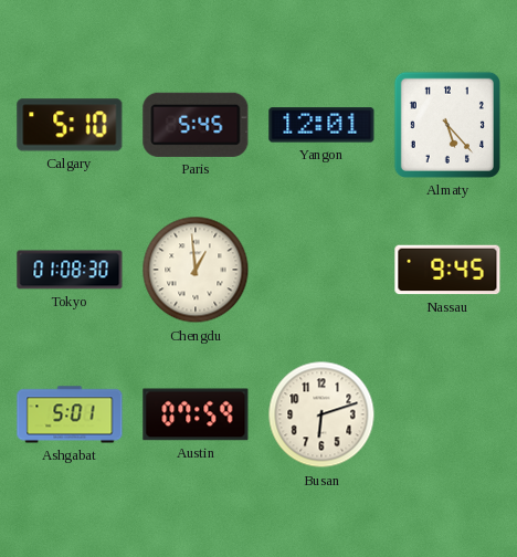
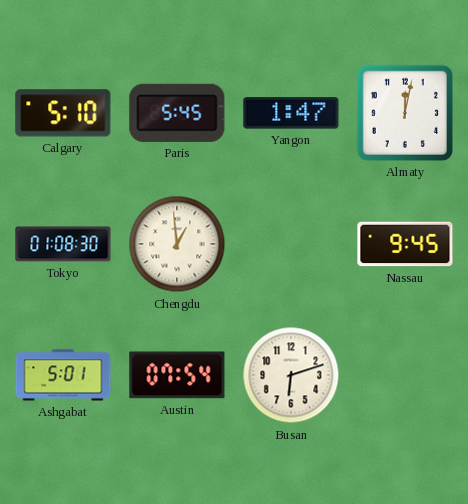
Yangon: 12:01 -> 1:47 (291, 113)
Almaty: 5:23 -> 12:02 (405, 113)
Austin: 07:59 -> 07:54 (177, 375)
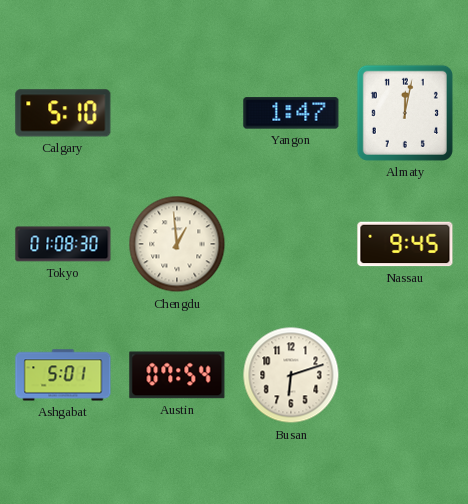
Paris: 5:45 -> none (177, 113)
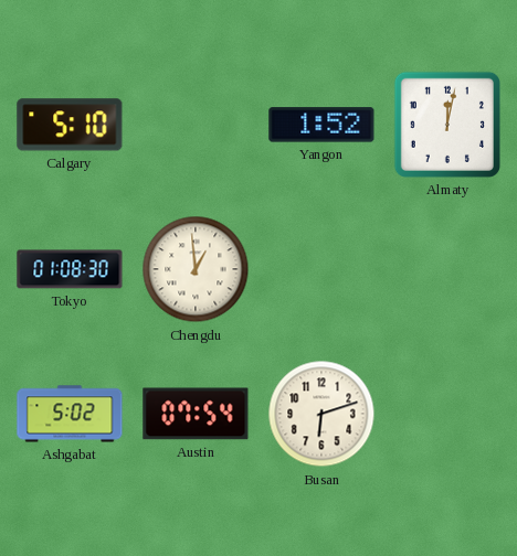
Yangon: 1:47 -> 1:52 (321, 125)
Nassau: 9:45 -> none (405, 244)
Ashgabat: 5:01 -> 5:02 (70, 414)
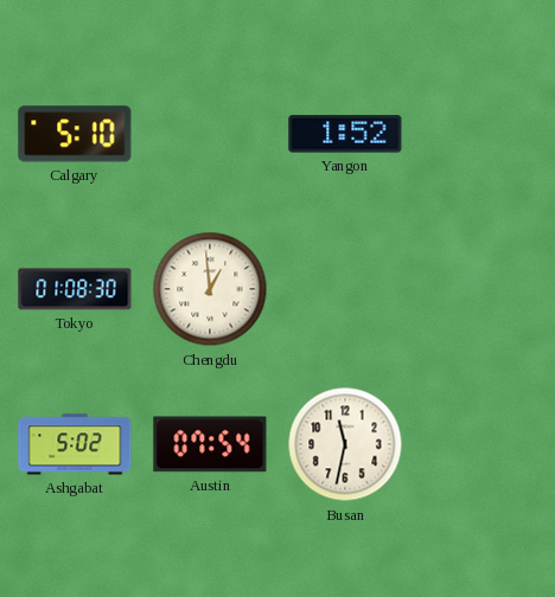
Almaty: 12:02 -> none (447, 125)
Busan: 6:12 -> 11:32 (345, 444)
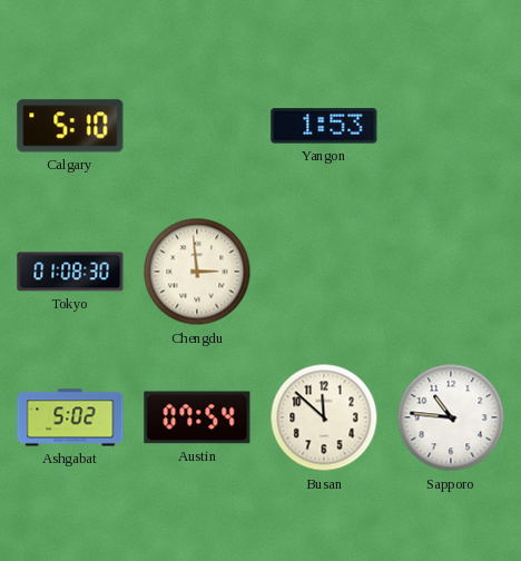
Yangon: 1:52 -> 1:53 (324, 126)
Chengdu: 12:59 -> 2:59 (197, 272)
Busan: 11:32 -> 11:52 (324, 417)
Sapporo: none -> 10:46 (451, 417)
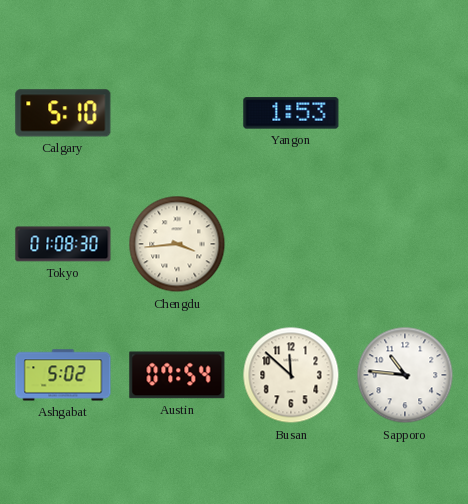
Chengdu: 2:59 -> 3:44 (177, 244)
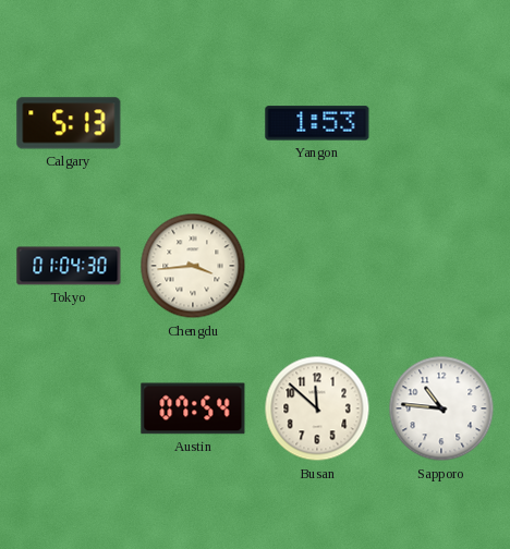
Calgary: 5:10 -> 5:13 (69, 123)
Tokyo: 01:08 -> 01:04 (69, 266)
Ashgabat: 5:02 -> none (63, 375)
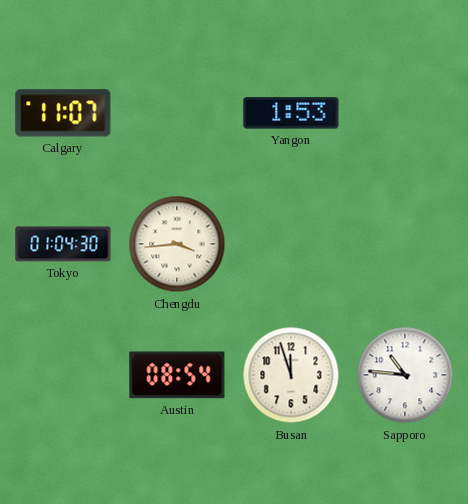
Calgary: 5:13 -> 11:07 (63, 113)
Austin: 07:54 -> 08:54 (177, 375)
Busan: 11:52 -> 11:57 (291, 375)
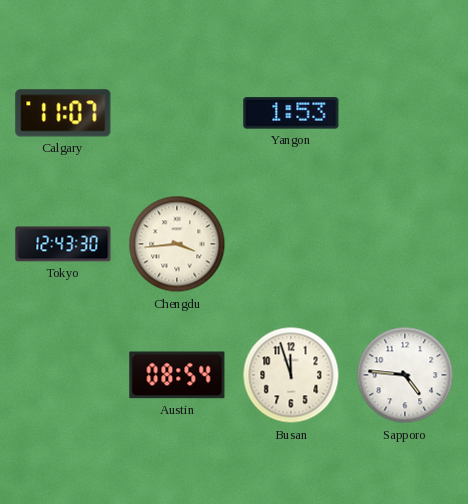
Tokyo: 01:04 -> 12:43 (63, 244)
Sapporo: 10:46 -> 4:46 (405, 375)
